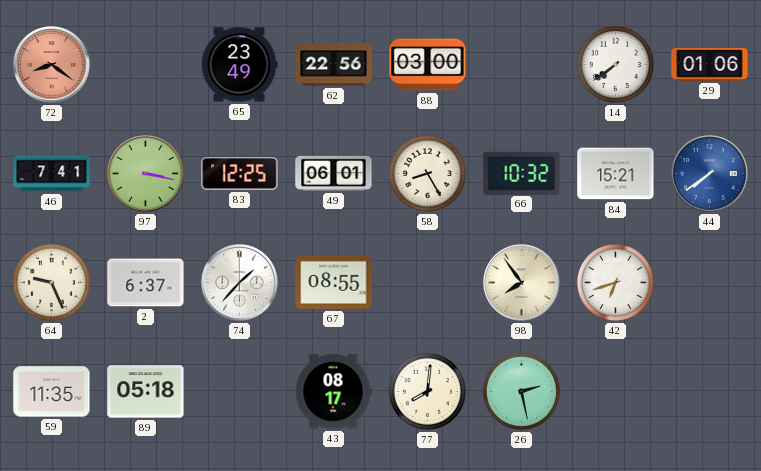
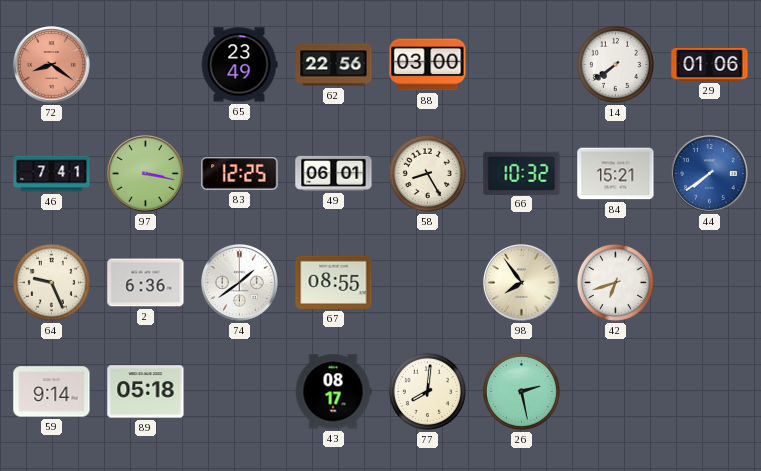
2: 6:37 -> 6:36 (146, 283)
74: 1:37 -> 1:39 (240, 283)
59: 11:35 -> 9:14 (52, 392)
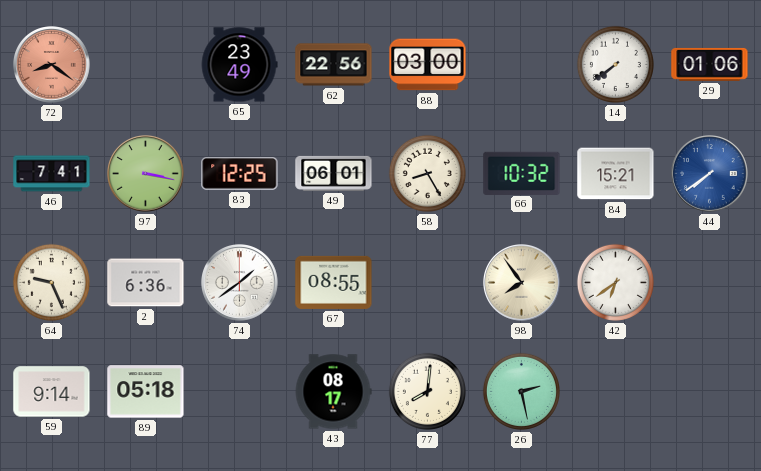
42: 6:42 -> 6:39 (615, 282)
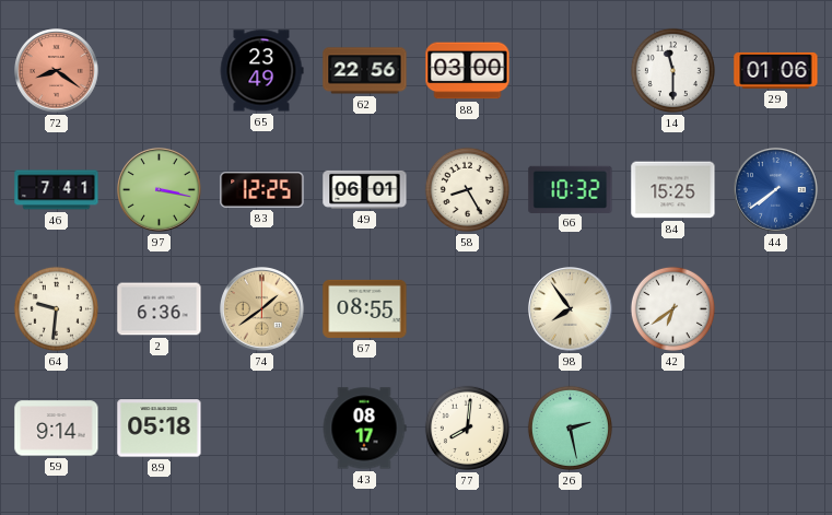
14: 7:39 -> 11:30 (672, 70)
84: 15:21 -> 15:25 (673, 190)
64: 9:26 -> 9:31 (56, 308)
74 dial: white -> champagne (262, 309)
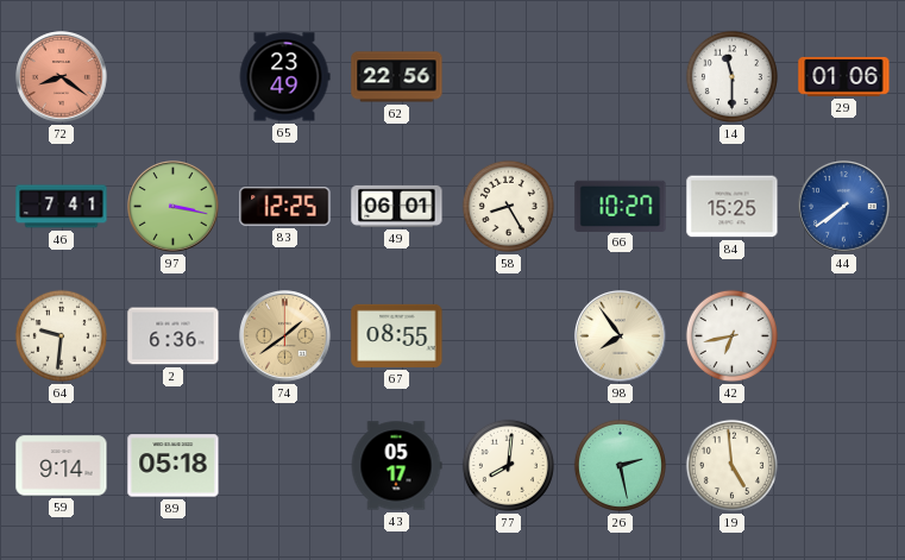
88: 03:00 -> none (468, 71)
66: 10:32 -> 10:27 (621, 206)
42: 6:39 -> 6:43 (731, 335)
43: 08:17 -> 05:17 (396, 466)
19: none -> 4:59 (731, 465)
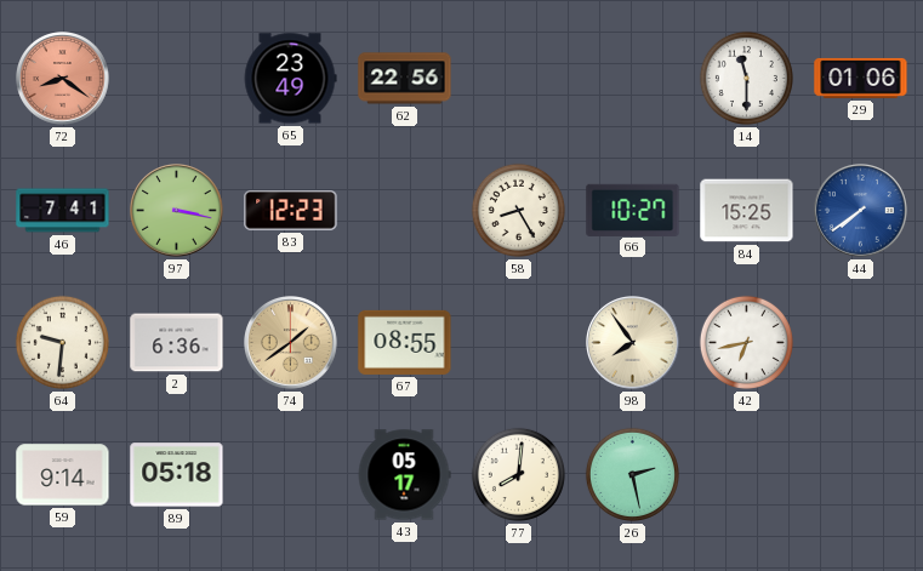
83: 12:25 -> 12:23 (291, 211)
49: 06:01 -> none (397, 206)
19: 4:59 -> none (731, 465)
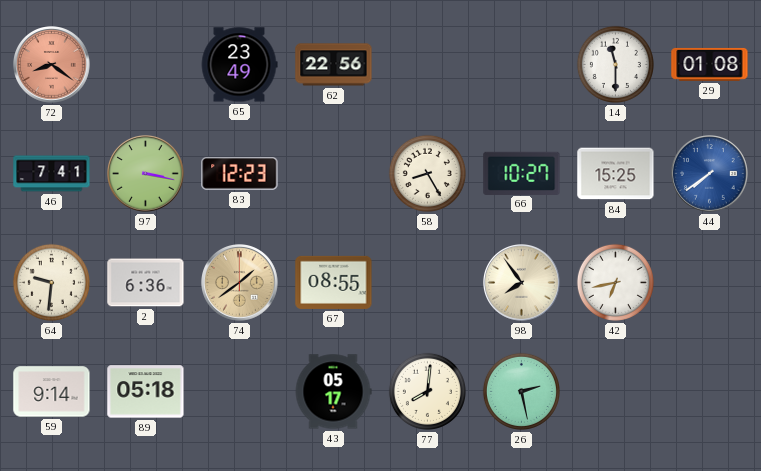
29: 01:06 -> 01:08 (710, 64)
